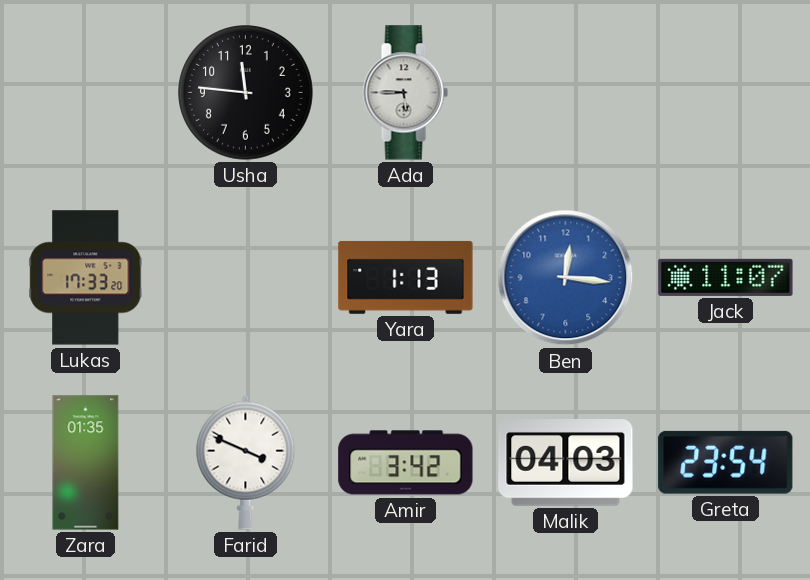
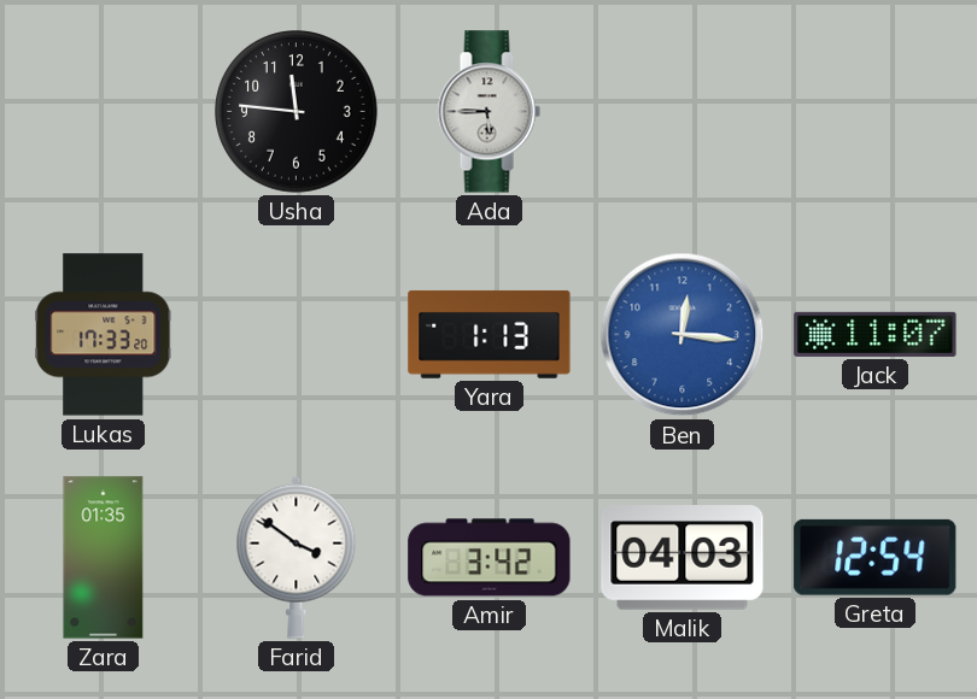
Farid: 3:49 -> 3:51 (297, 557)
Greta: 23:54 -> 12:54 (876, 557)
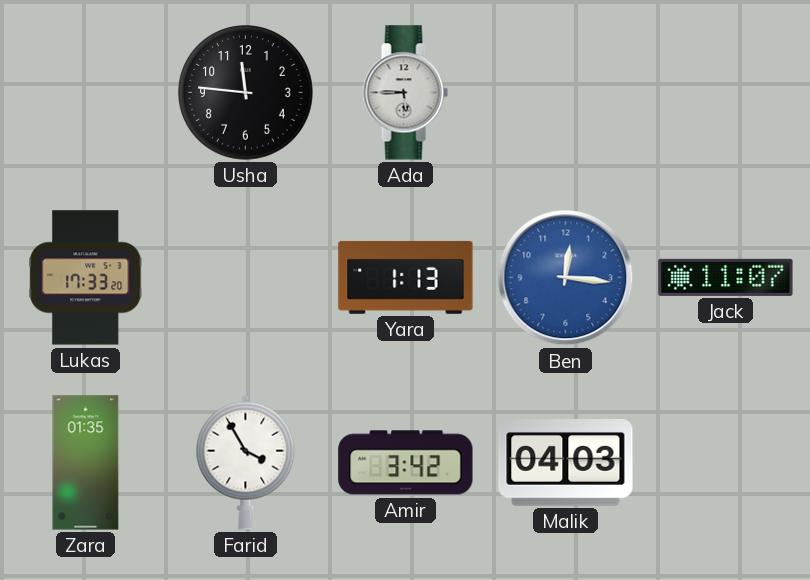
Farid: 3:51 -> 3:55 (246, 462)
Greta: 12:54 -> none (876, 557)
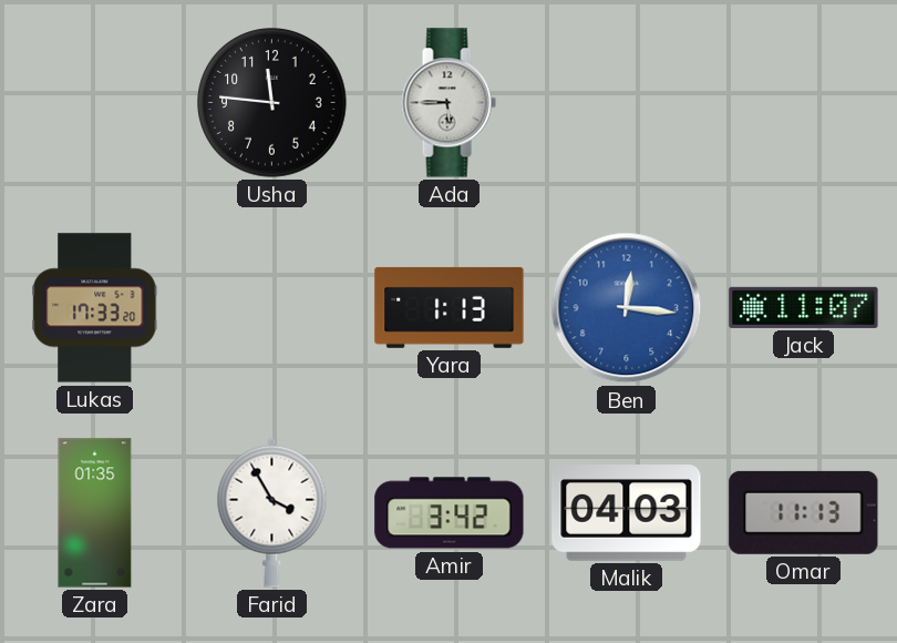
Omar: none -> 11:13 (804, 512)
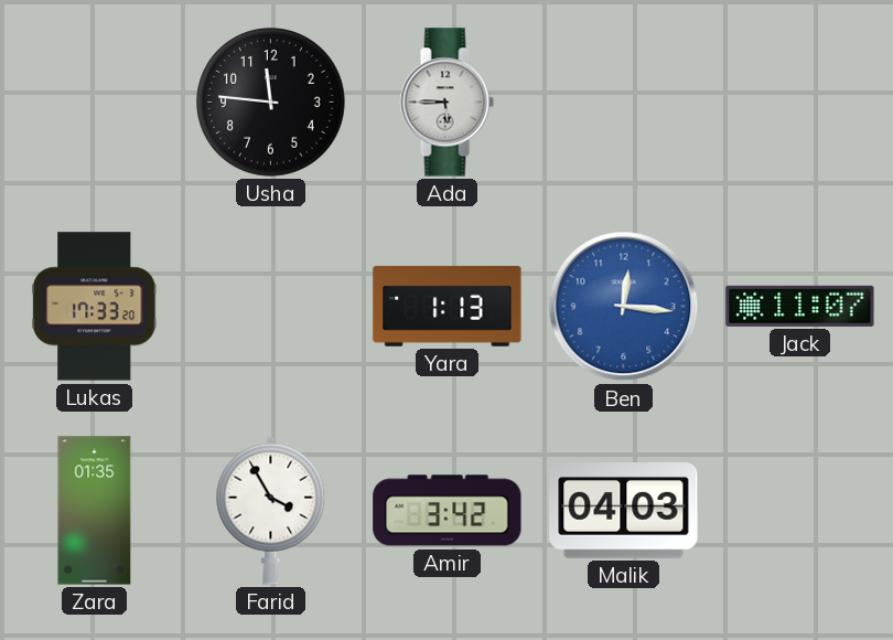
Omar: 11:13 -> none (804, 512)
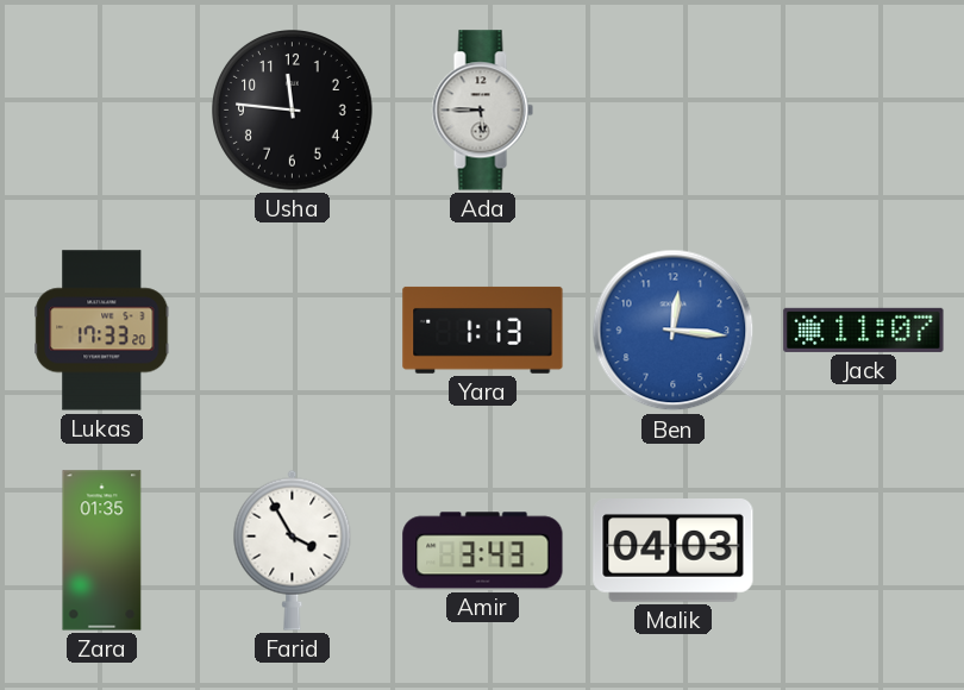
Amir: 3:42 -> 3:43 (483, 551)
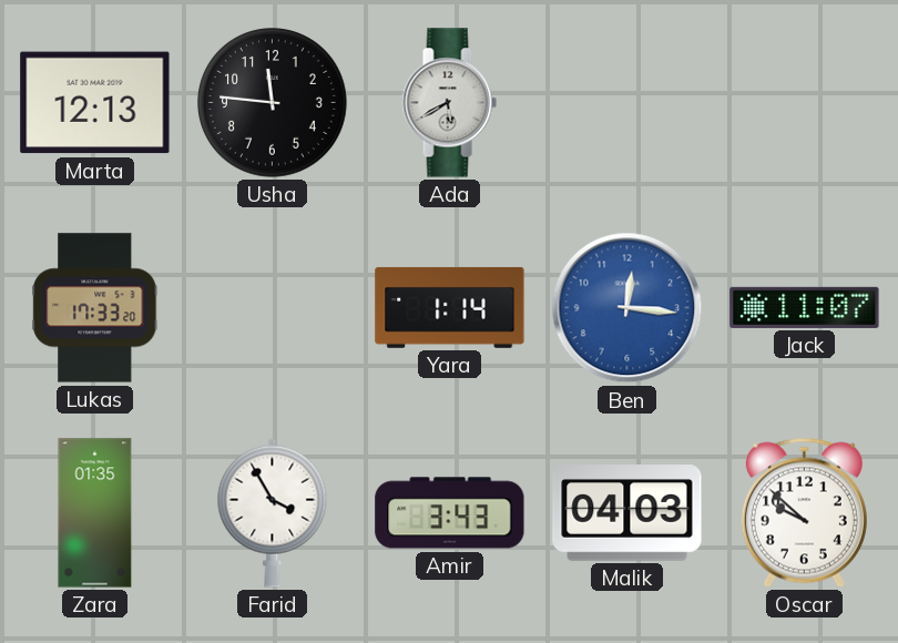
Marta: none -> 12:13 (95, 103)
Ada: 5:45 -> 5:40 (449, 103)
Yara: 1:13 -> 1:14 (450, 307)
Oscar: none -> 9:52 (804, 512)
